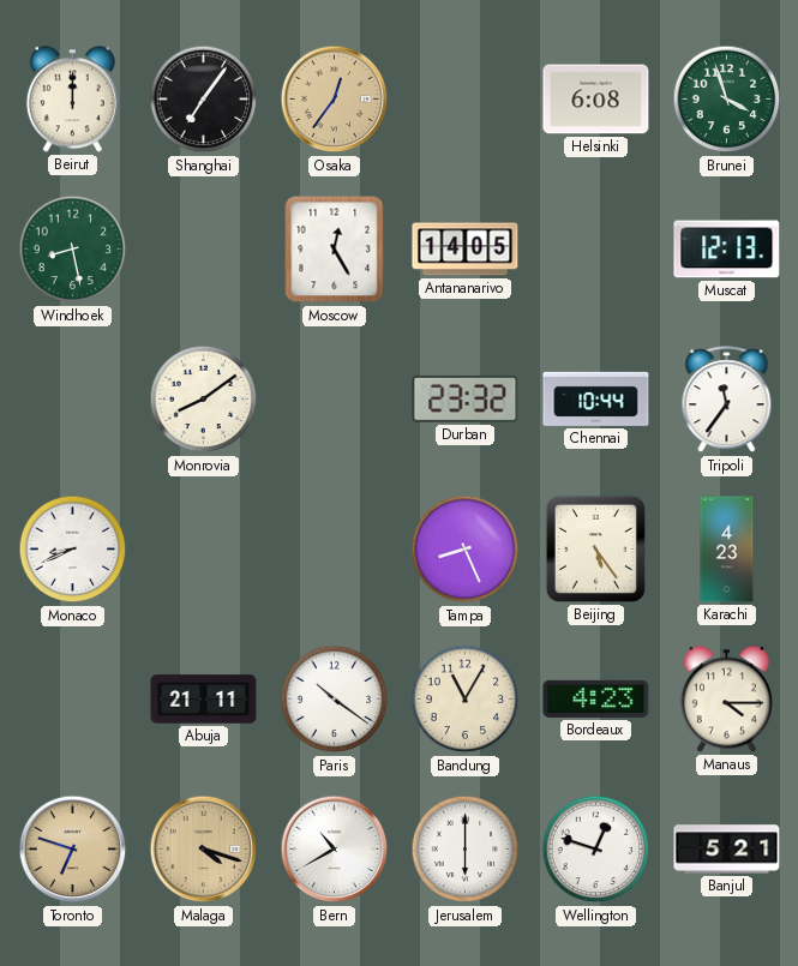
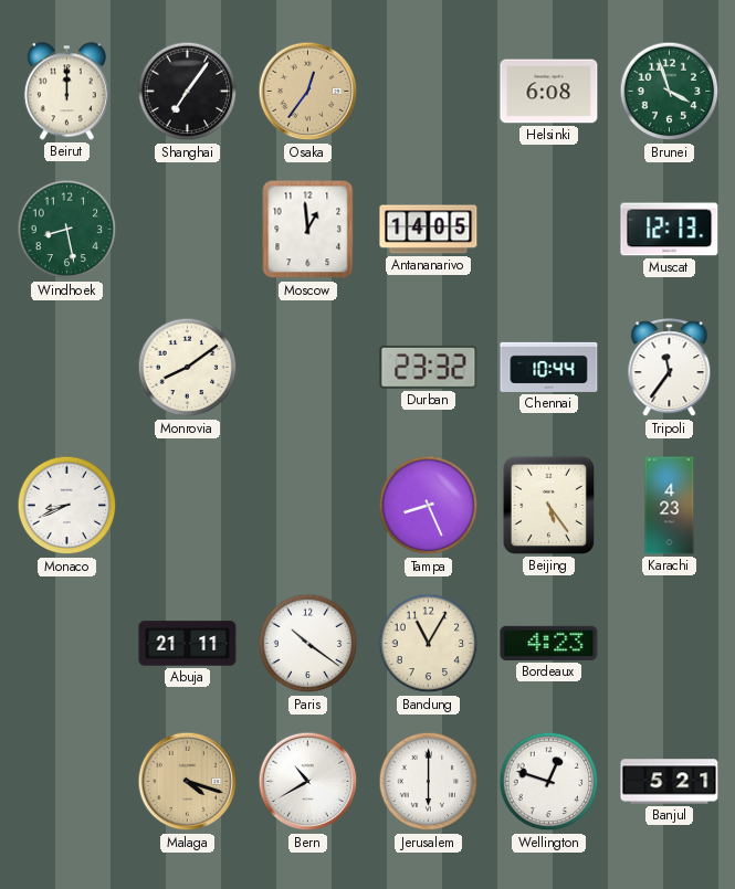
Moscow: 12:25 -> 12:59 (308, 230)
Manaus: 4:15 -> none (726, 700)
Toronto: 6:48 -> none (73, 850)
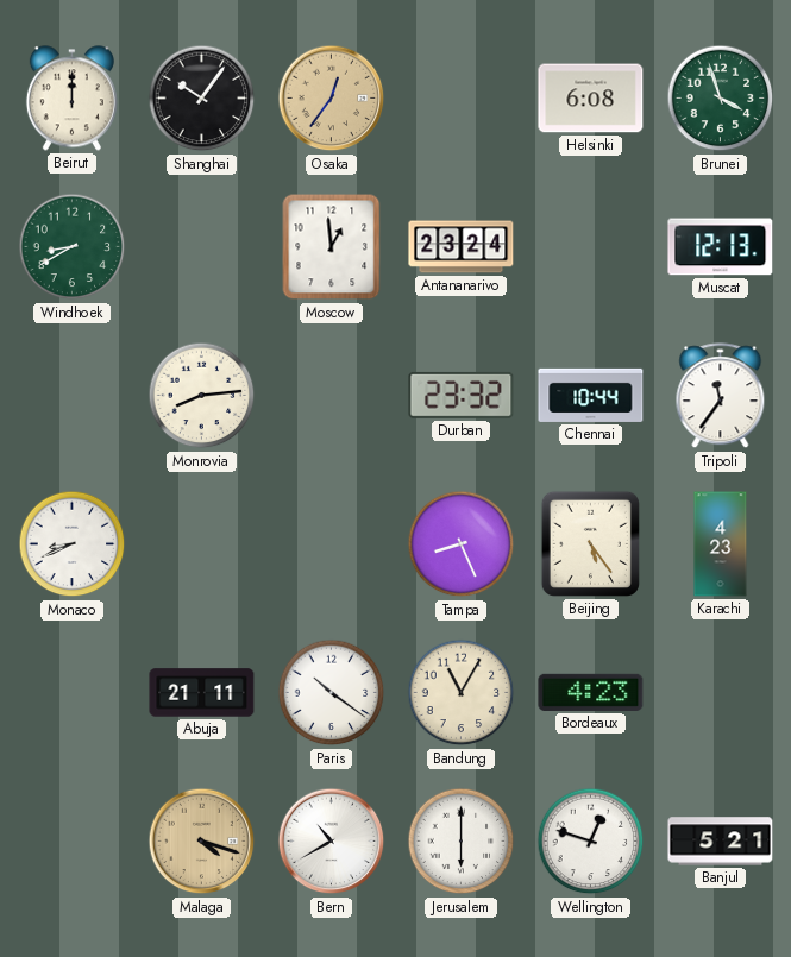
Shanghai: 7:06 -> 10:06 (202, 99)
Windhoek: 8:28 -> 8:40 (73, 247)
Antananarivo: 14:05 -> 23:24 (462, 247)
Monrovia: 8:09 -> 8:14 (202, 396)
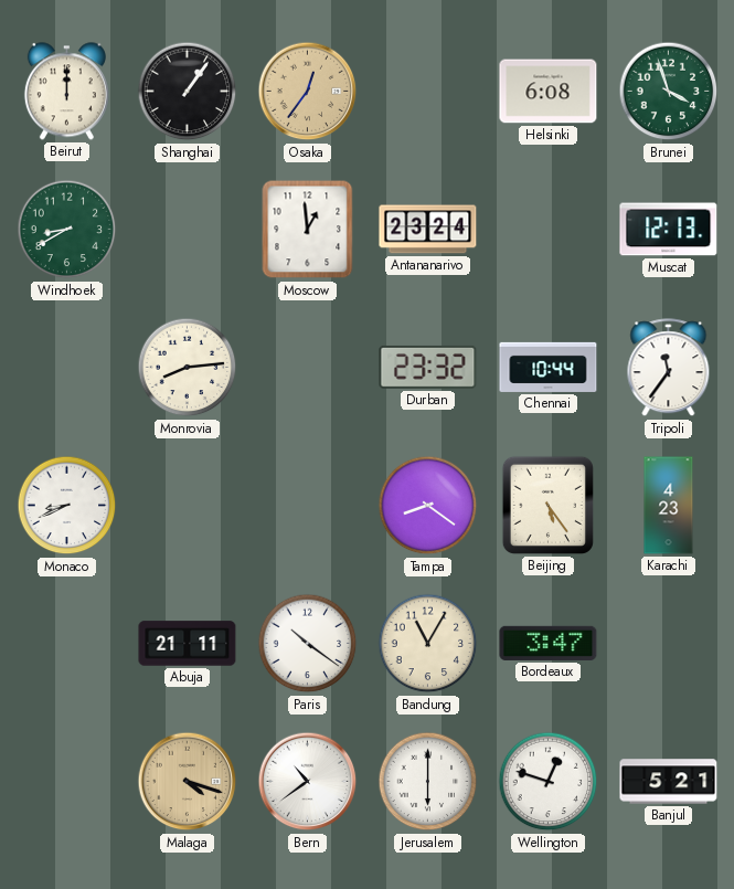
Shanghai: 10:06 -> 1:06 (188, 92)
Tampa: 8:26 -> 8:21 (428, 506)
Bordeaux: 4:23 -> 3:47 (549, 643)
Bern: 10:40 -> 10:39 (308, 782)
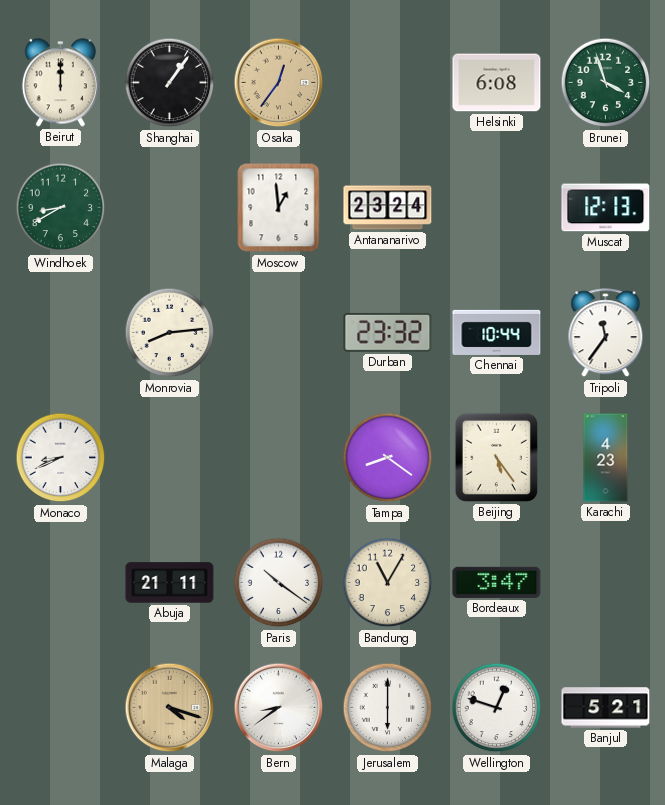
Bern: 10:39 -> 8:39 (279, 708)
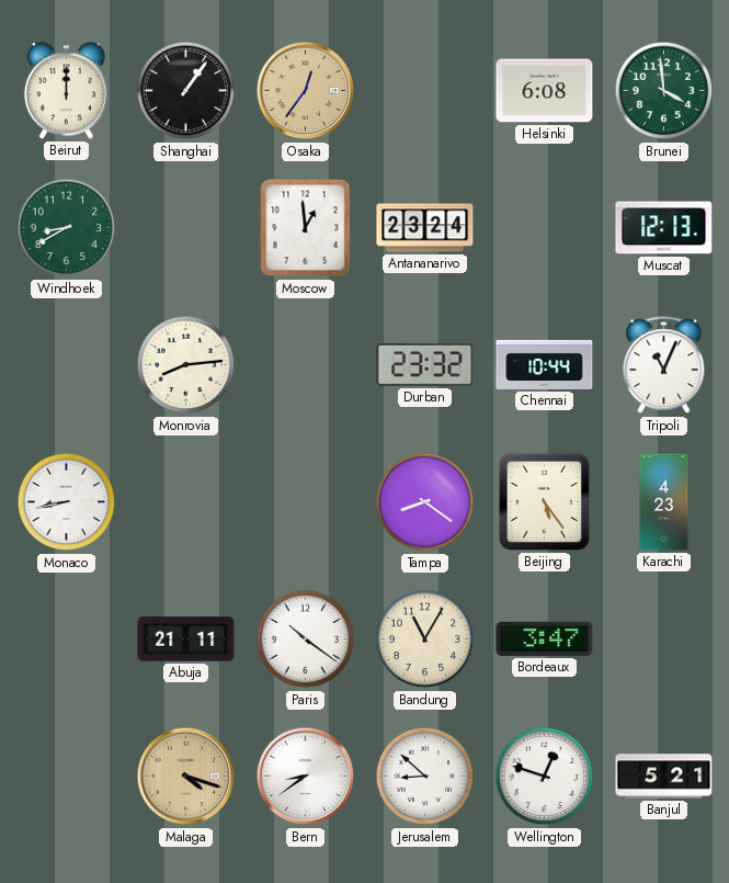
Brunei: 3:57 -> 3:59 (664, 91)
Tripoli: 11:36 -> 11:04 (664, 365)
Monaco: 8:41 -> 8:43 (67, 502)
Jerusalem: 6:00 -> 8:52 (425, 777)
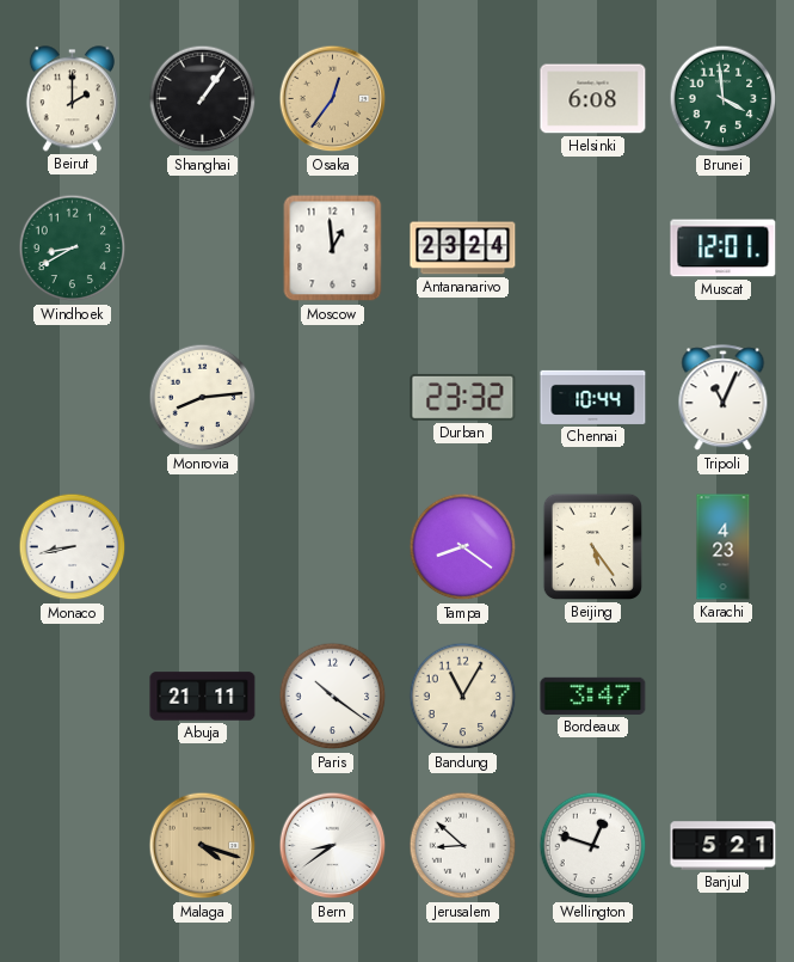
Beirut: 12:00 -> 2:00 (72, 99)
Muscat: 12:13 -> 12:01 (724, 249)
